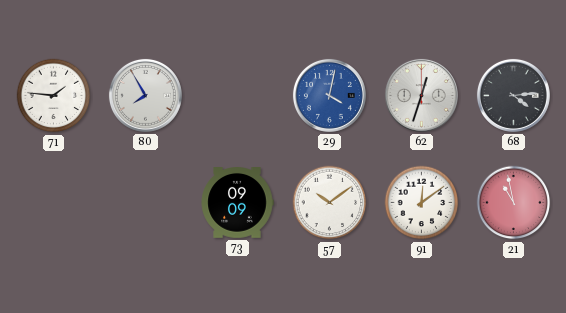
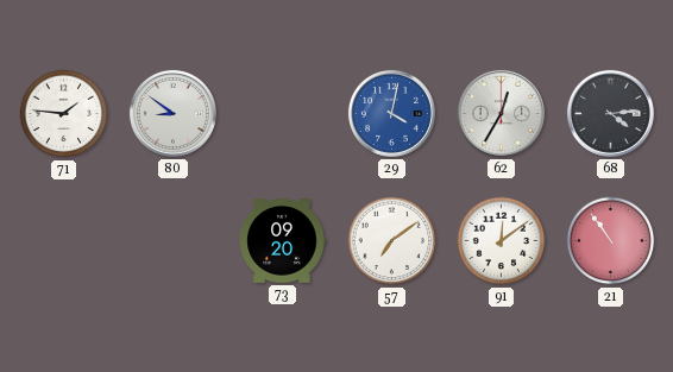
80: 7:55 -> 8:51 (172, 113)
62: 12:33 -> 12:35 (501, 113)
73: 09:09 -> 09:20 (282, 241)
57: 10:09 -> 7:09 (392, 241)
21: 10:58 -> 10:54 (611, 241)
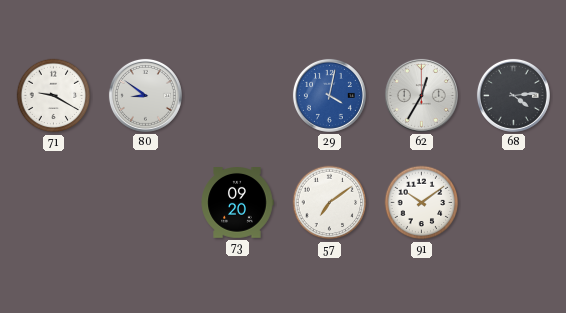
71: 1:46 -> 9:20 (54, 96)
91: 12:09 -> 10:09 (422, 203)
21: 10:54 -> none (611, 241)
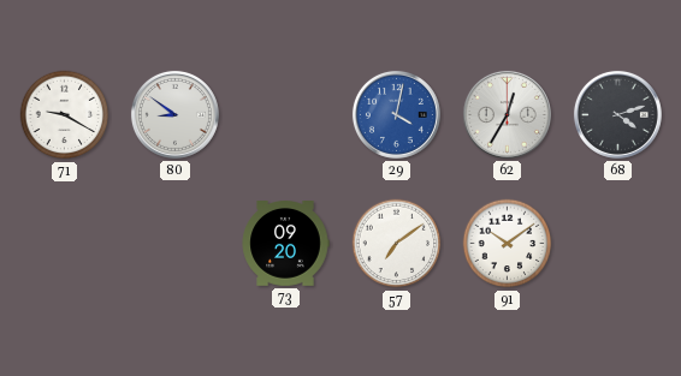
68: 4:14 -> 4:12 (617, 114)
